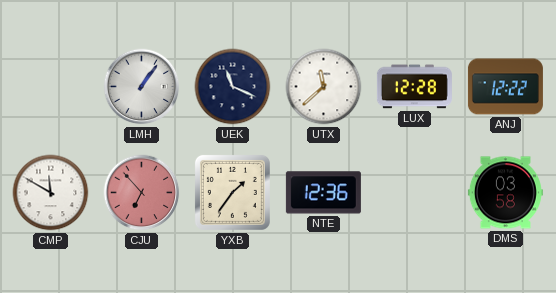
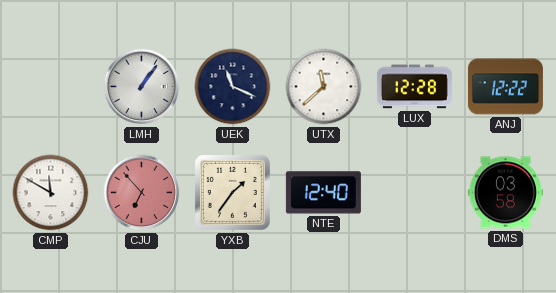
NTE: 12:36 -> 12:40 (323, 193)
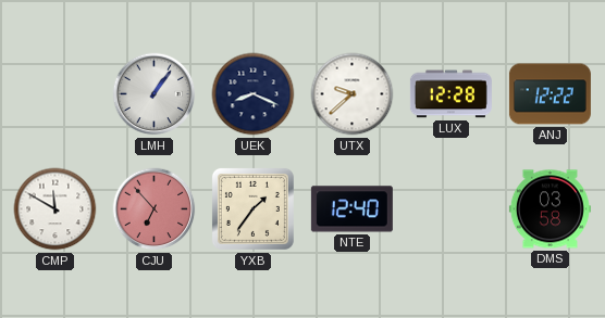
UEK: 11:19 -> 8:19 (254, 94)
UTX: 11:38 -> 9:38 (353, 94)
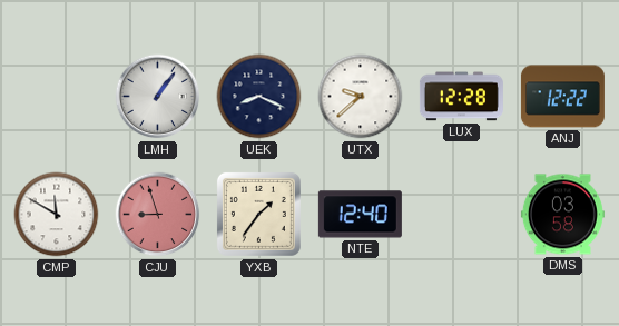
CJU: 6:53 -> 8:57 (158, 215)
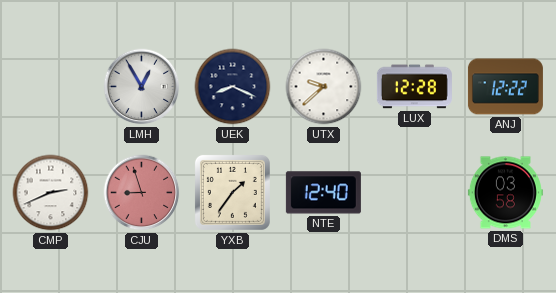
LMH: 1:06 -> 12:55 (142, 87)
CMP: 11:50 -> 2:41 (51, 193)
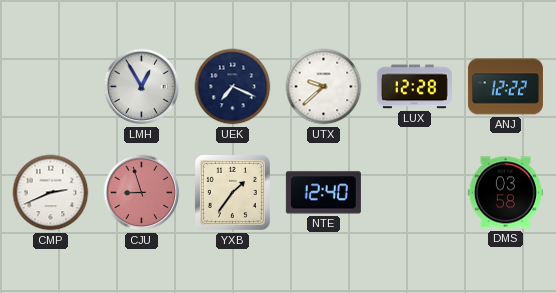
UEK: 8:19 -> 7:19 (233, 87)
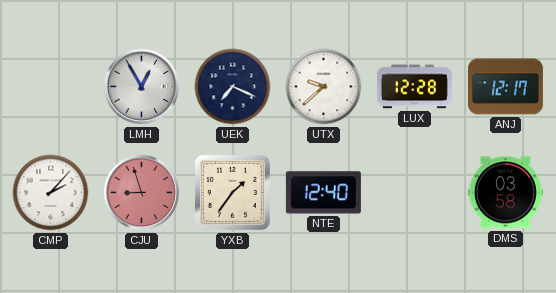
ANJ: 12:22 -> 12:17 (505, 87)
CMP: 2:41 -> 2:07 (51, 193)
